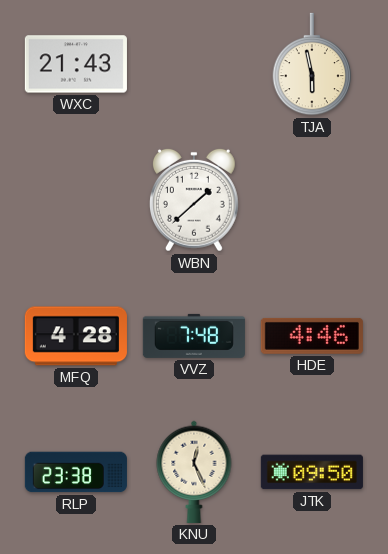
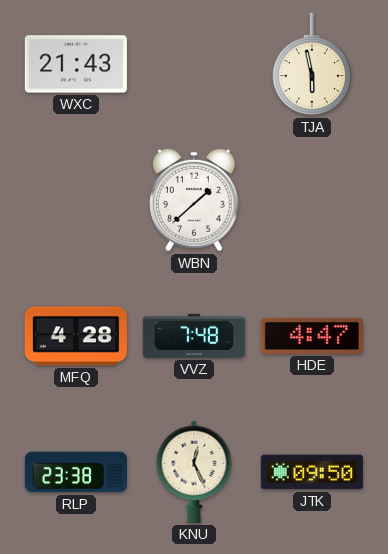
HDE: 4:46 -> 4:47 (312, 336)
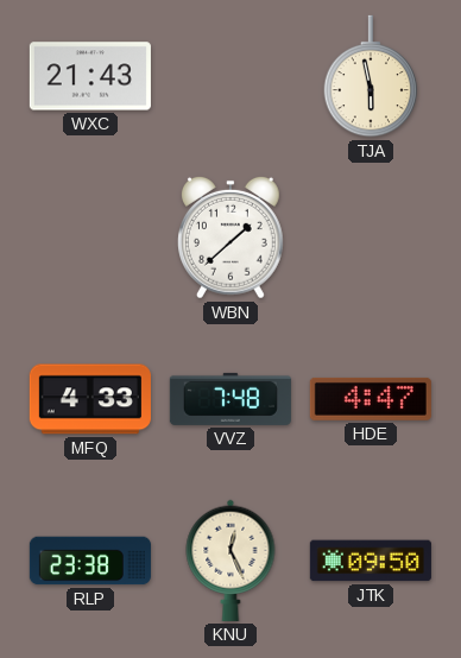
MFQ: 4:28 -> 4:33 (90, 399)
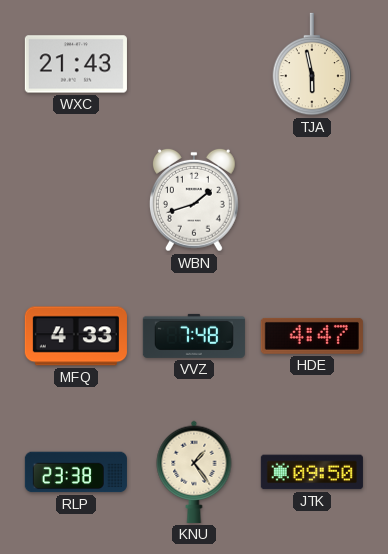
WBN: 1:38 -> 1:42 (194, 200)
KNU: 12:26 -> 1:24 (194, 472)
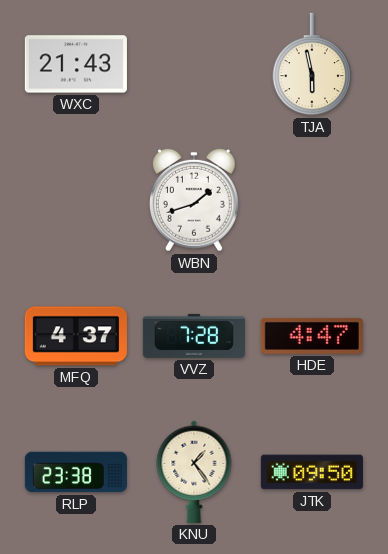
MFQ: 4:33 -> 4:37 (76, 336)
VVZ: 7:48 -> 7:28 (194, 336)
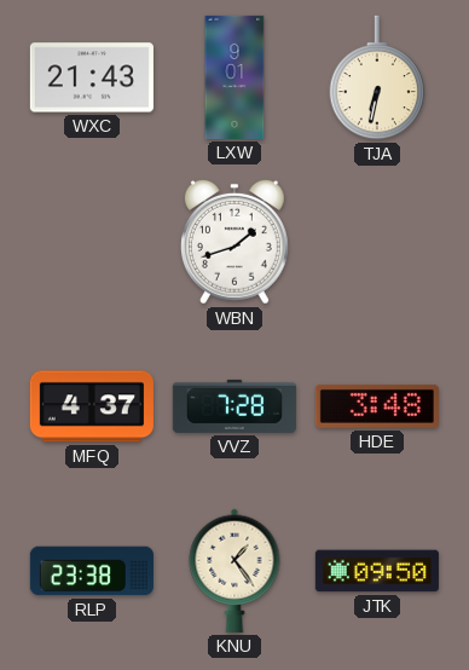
LXW: none -> 9:01 (234, 77)
TJA: 5:58 -> 6:32 (377, 77)
HDE: 4:47 -> 3:48 (377, 406)
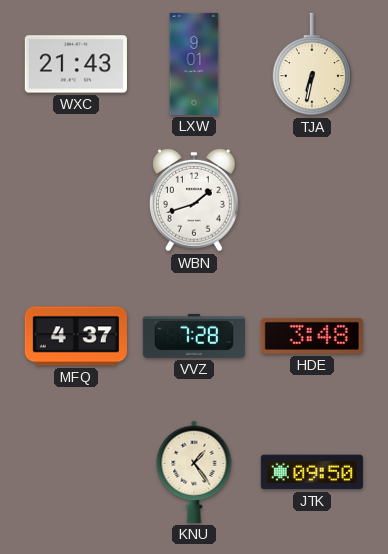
RLP: 23:38 -> none (92, 571)
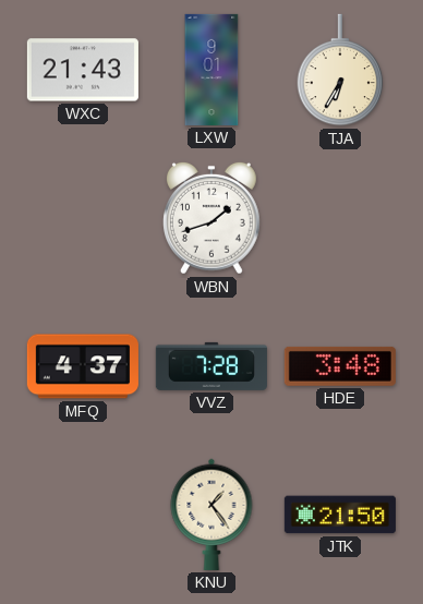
TJA: 6:32 -> 6:35 (340, 70)
JTK: 09:50 -> 21:50 (340, 515)
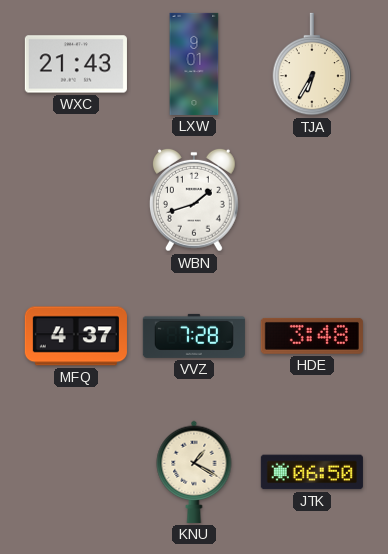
KNU: 1:24 -> 1:20 (194, 472)
JTK: 21:50 -> 06:50 (312, 472)
